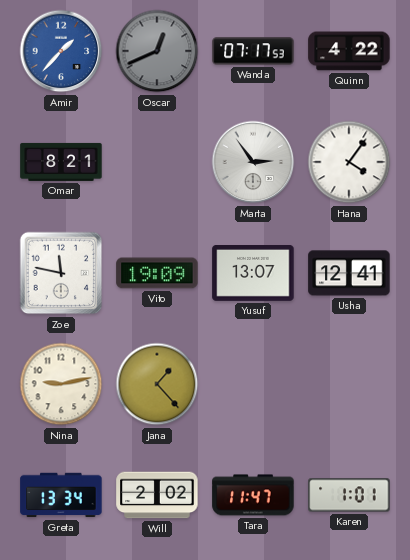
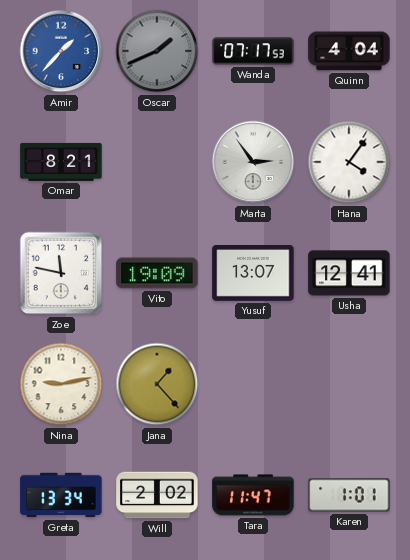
Oscar: 12:41 -> 1:41 (157, 51)
Quinn: 4:22 -> 4:04 (349, 51)
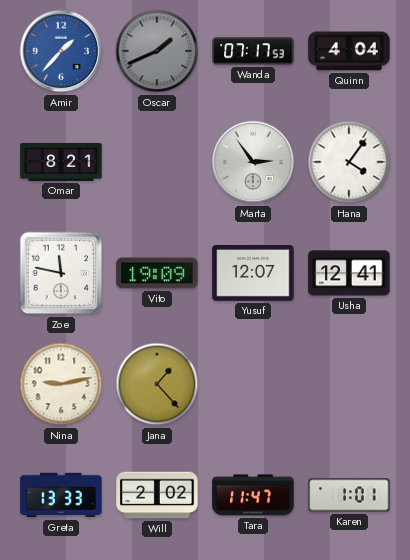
Yusuf: 13:07 -> 12:07 (253, 274)
Greta: 13:34 -> 13:33 (61, 495)
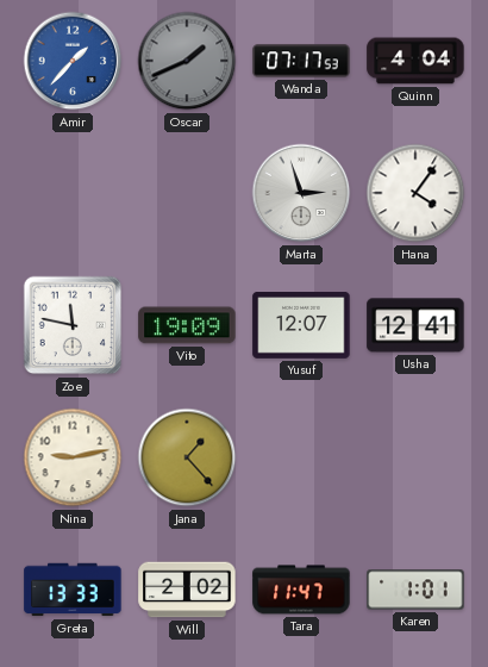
Omar: 8:21 -> none (61, 162)
Marta: 2:54 -> 2:57 (301, 193)
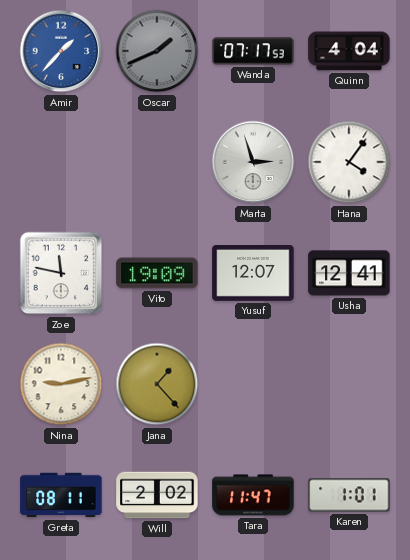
Greta: 13:33 -> 08:11 (61, 495)
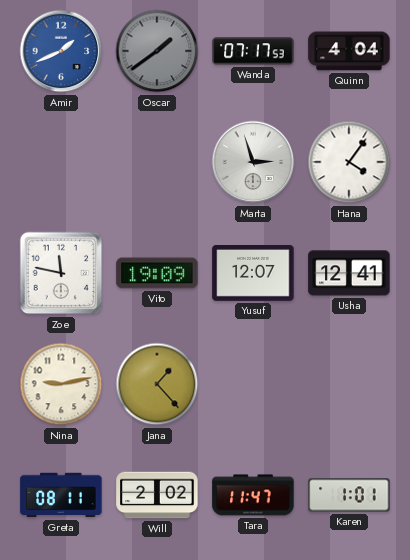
Amir: 1:37 -> 1:41 (61, 51)
Oscar: 1:41 -> 1:39 (157, 51)
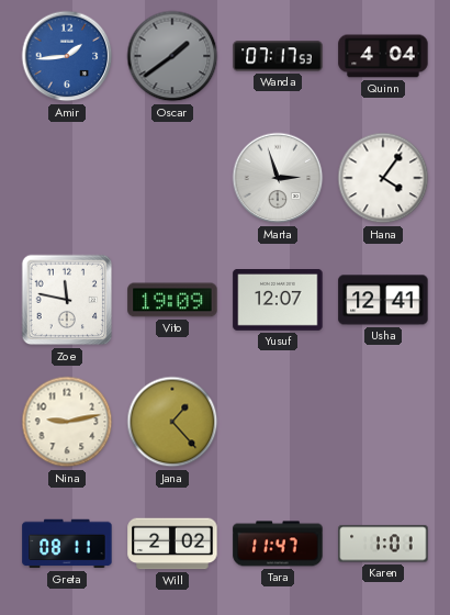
Amir: 1:41 -> 1:44 (67, 56)
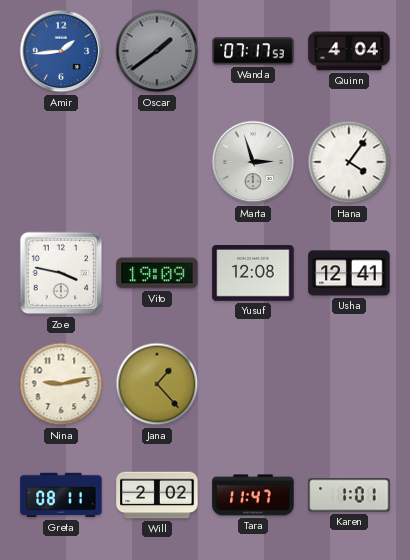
Zoe: 11:47 -> 3:47 (61, 273)
Yusuf: 12:07 -> 12:08 (253, 274)
